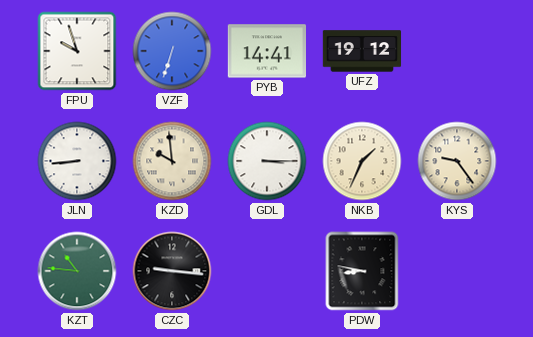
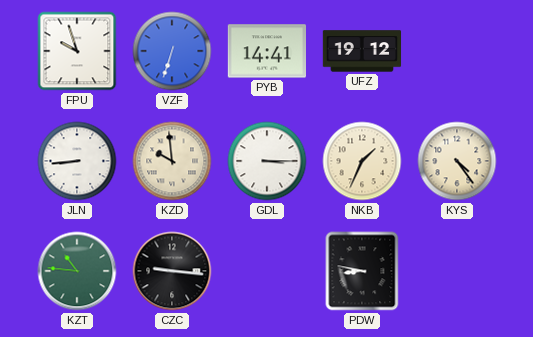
KYS: 9:24 -> 4:24 (457, 161)
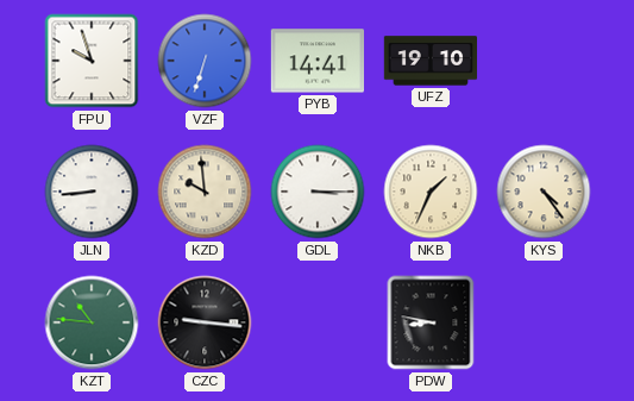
UFZ: 19:12 -> 19:10 (431, 61)
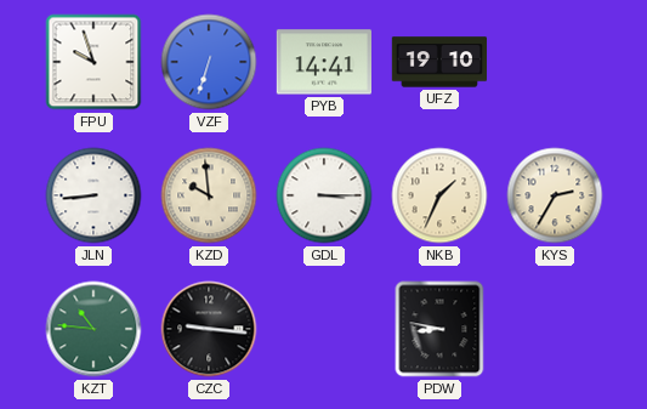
KYS: 4:24 -> 2:35 (555, 195)
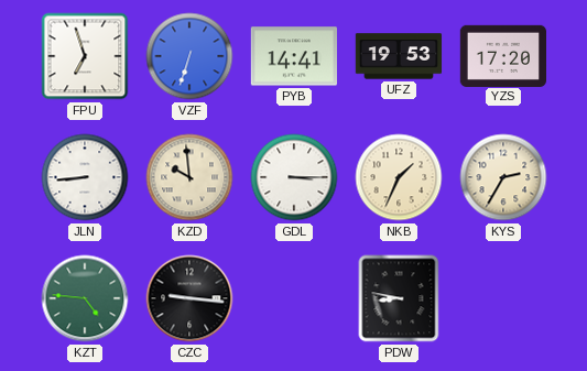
FPU: 9:57 -> 6:57 (85, 56)
UFZ: 19:10 -> 19:53 (399, 56)
YZS: none -> 17:20 (502, 55)
KZT: 10:46 -> 4:46 (85, 298)
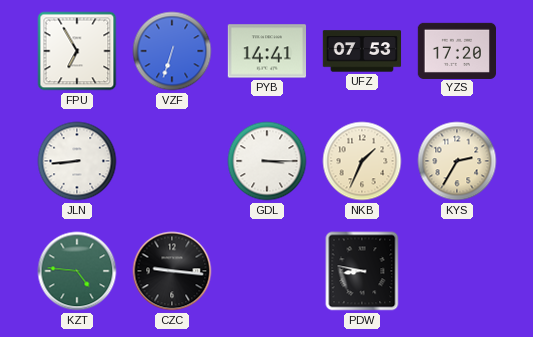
FPU: 6:57 -> 6:55 (77, 51)
UFZ: 19:53 -> 07:53 (362, 51)
KZD: 9:59 -> none (189, 177)
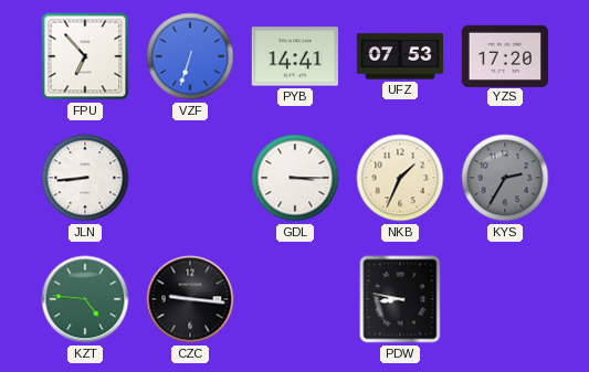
FPU: 6:55 -> 6:53 (85, 56)
KYS dial: cream -> grey (505, 178)
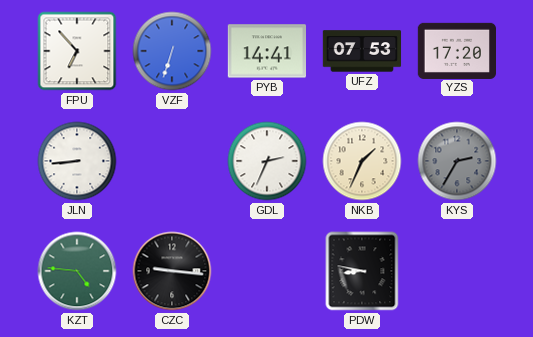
GDL: 3:15 -> 2:34 (267, 161)
